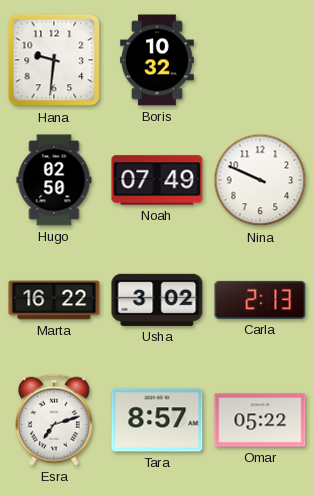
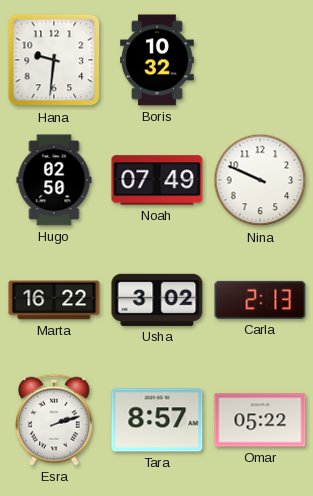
Esra: 7:12 -> 2:12 (55, 420)
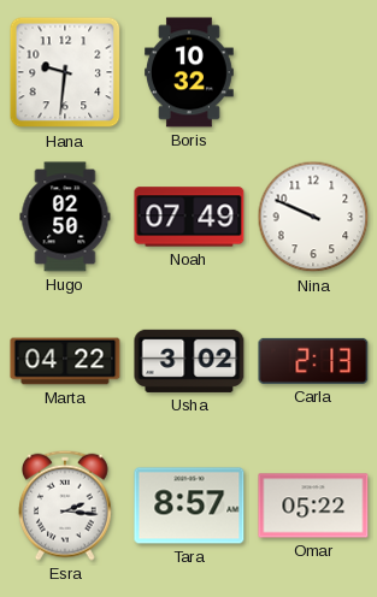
Marta: 16:22 -> 04:22 (65, 361)
Esra: 2:12 -> 2:16 (66, 506)
